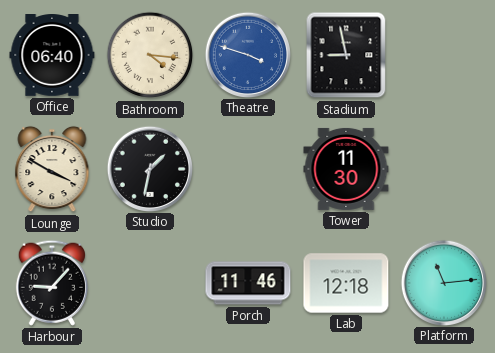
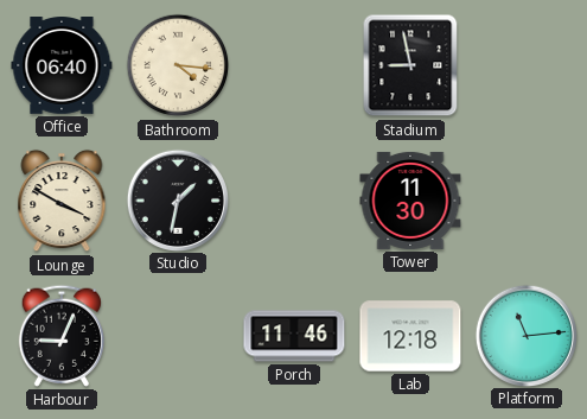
Theatre: 3:48 -> none (247, 54)
Harbour: 9:07 -> 9:04 (62, 336)
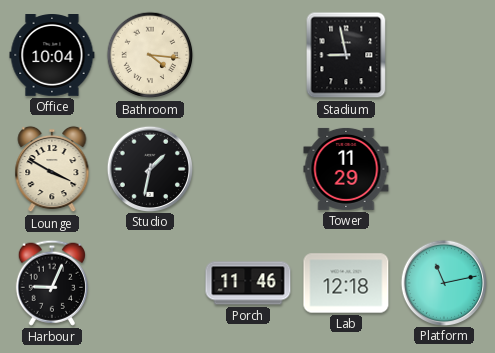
Office: 06:40 -> 10:04 (52, 56)
Tower: 11:30 -> 11:29 (346, 169)
Platform: 11:14 -> 11:13 (443, 282)
